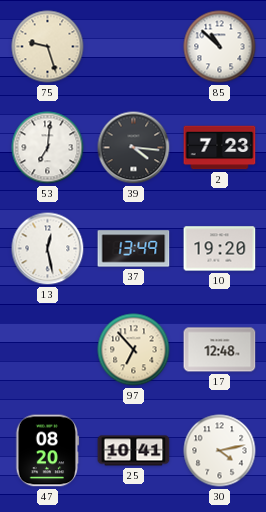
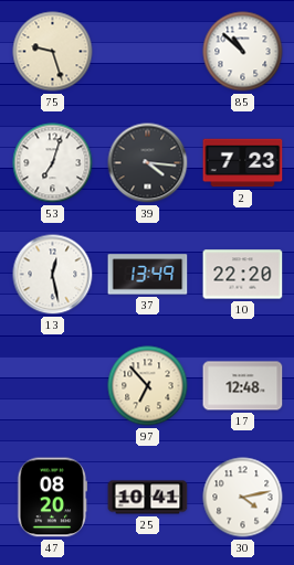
53: 7:01 -> 7:03 (53, 163)
10: 19:20 -> 22:20 (243, 275)
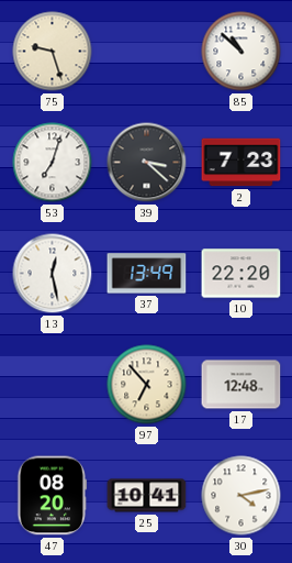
39: 4:16 -> 3:22 (147, 163)
